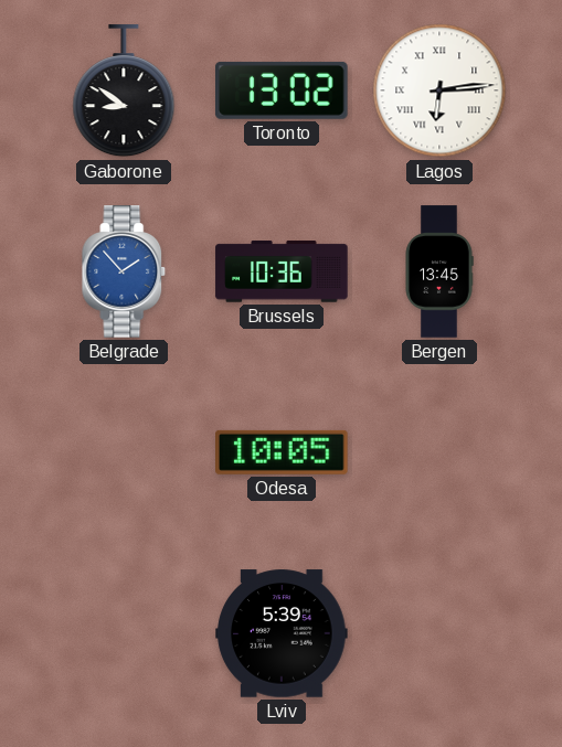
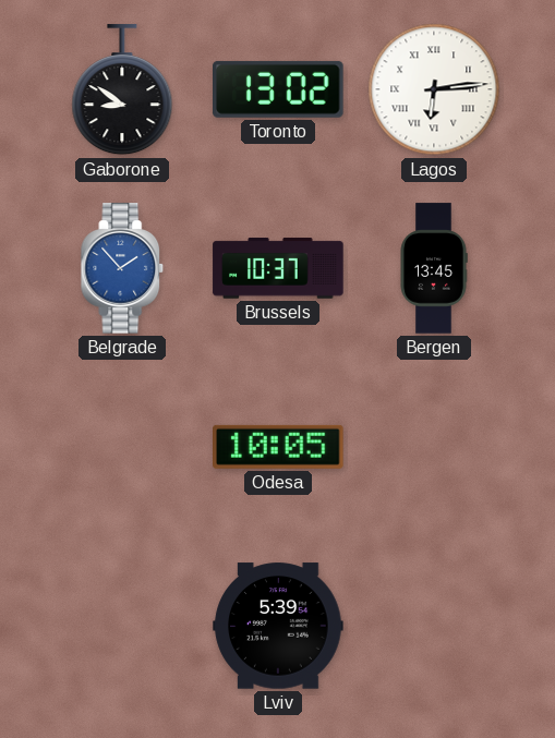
Brussels: 10:36 -> 10:37 (278, 268)
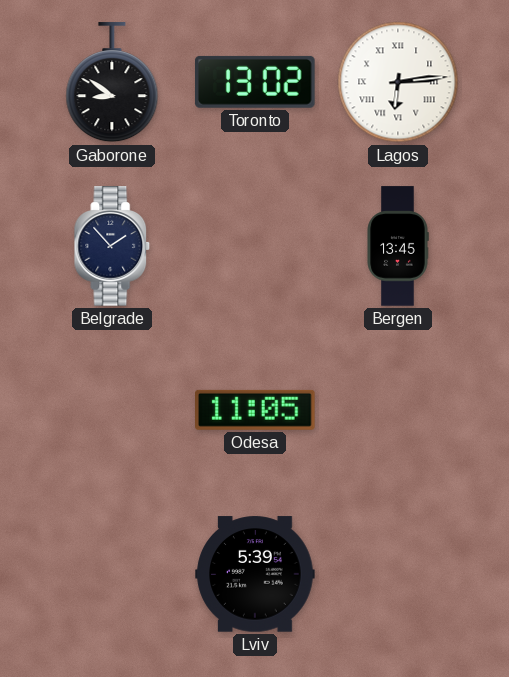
Belgrade dial: blue -> navy (112, 246)
Brussels: 10:37 -> none (278, 268)
Odesa: 10:05 -> 11:05 (255, 410)
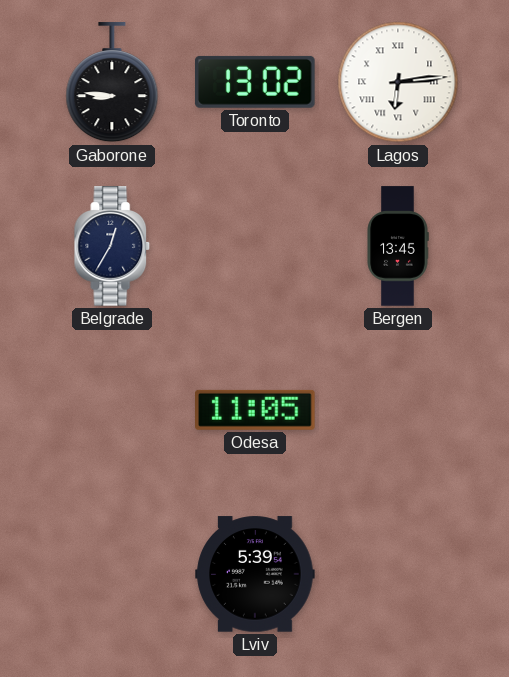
Gaborone: 8:51 -> 8:46 (112, 83)
Belgrade: 1:53 -> 12:35 (112, 246)
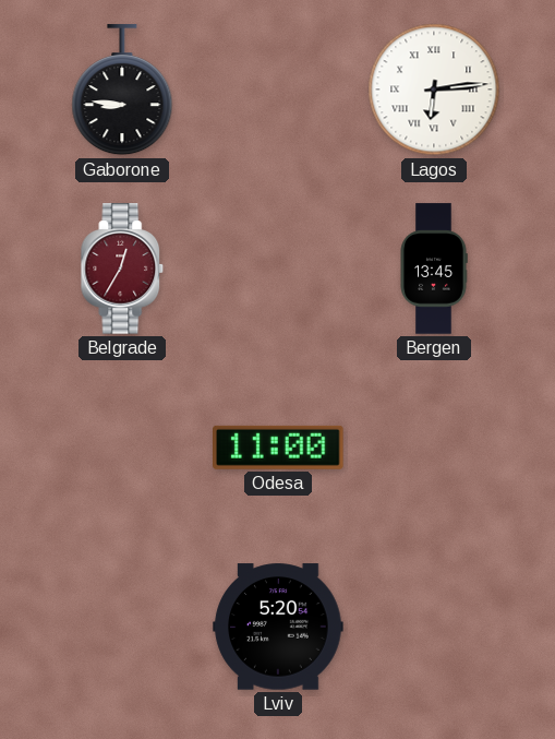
Toronto: 13:02 -> none (256, 82)
Belgrade dial: navy -> burgundy (122, 269)
Odesa: 11:05 -> 11:00 (278, 448)
Lviv: 5:39 -> 5:20 (278, 627)
